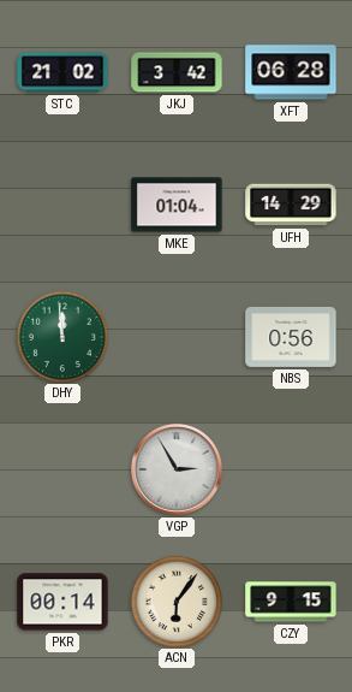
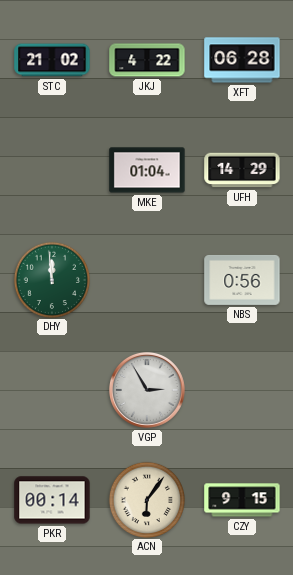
JKJ: 3:42 -> 4:22 (147, 60)
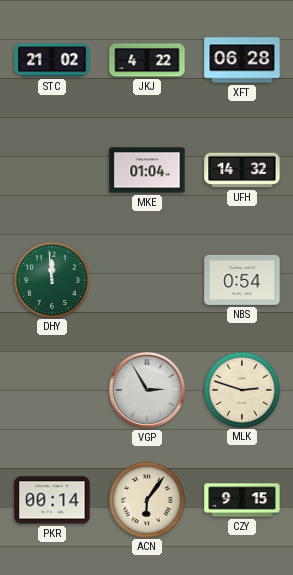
UFH: 14:29 -> 14:32 (242, 170)
NBS: 0:56 -> 0:54 (242, 280)
MLK: none -> 2:48 (241, 389)
